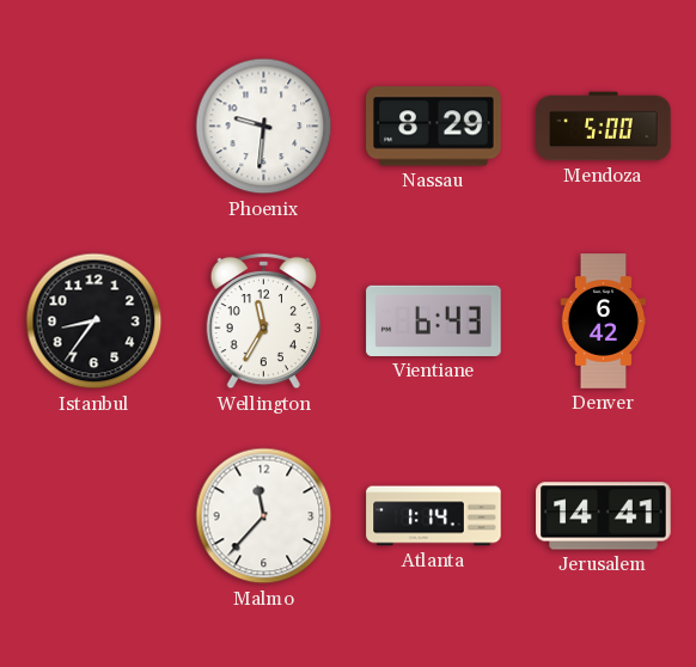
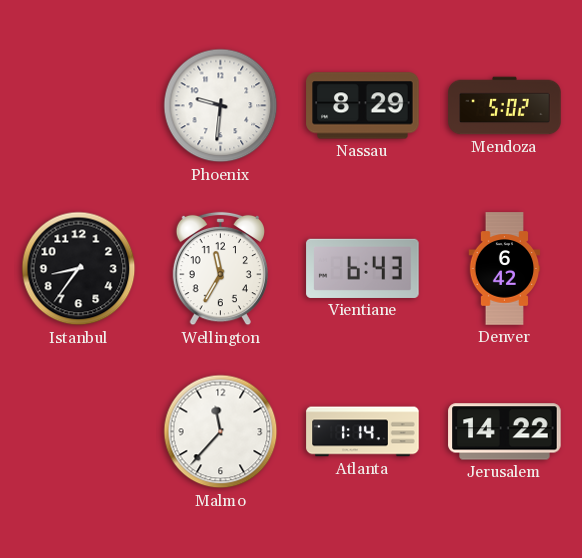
Mendoza: 5:00 -> 5:02 (505, 106)
Jerusalem: 14:41 -> 14:22 (505, 432)
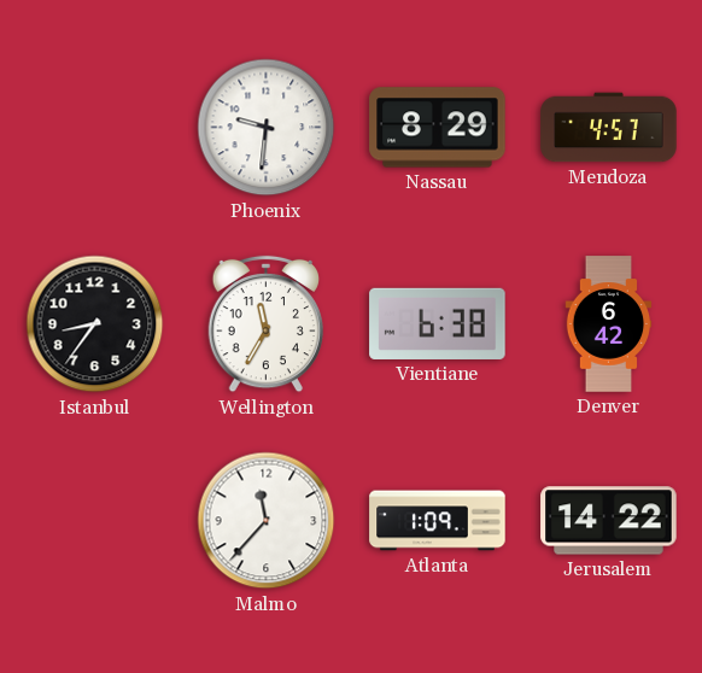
Mendoza: 5:02 -> 4:57 (609, 128)
Vientiane: 6:43 -> 6:38 (438, 323)
Atlanta: 1:14 -> 1:09 (438, 521)
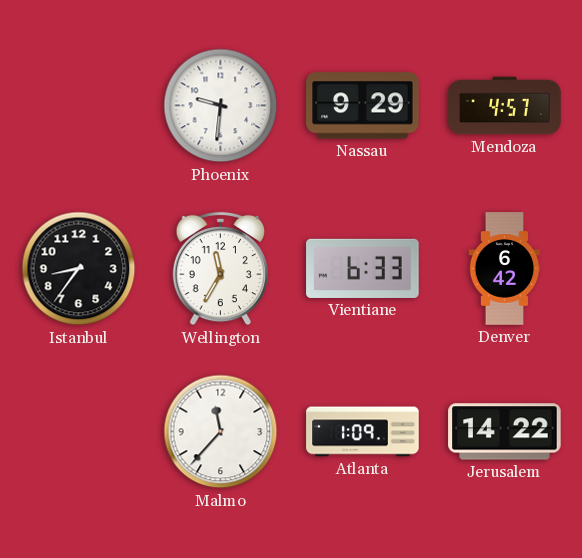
Nassau: 8:29 -> 9:29 (363, 106)
Vientiane: 6:38 -> 6:33 (363, 268)
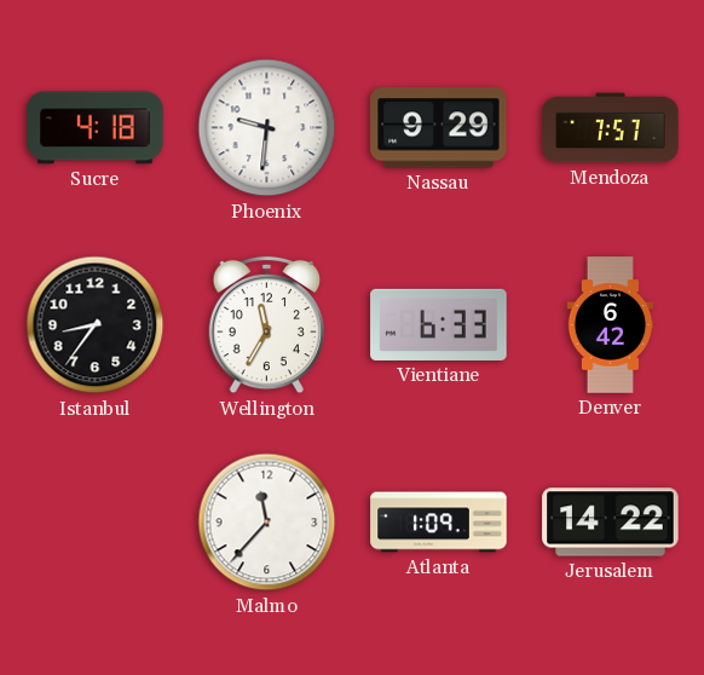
Sucre: none -> 4:18 (96, 128)
Mendoza: 4:57 -> 7:57 (611, 128)
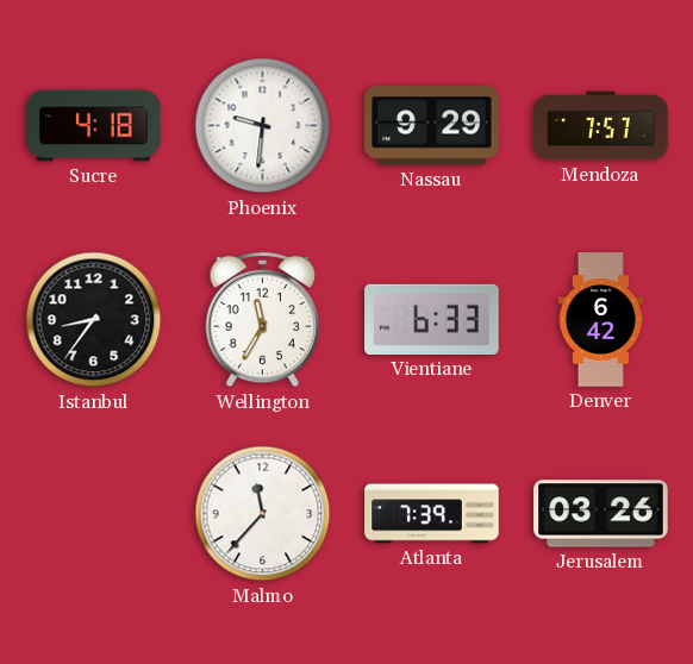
Atlanta: 1:09 -> 7:39 (432, 514)
Jerusalem: 14:22 -> 03:26 (601, 514)
